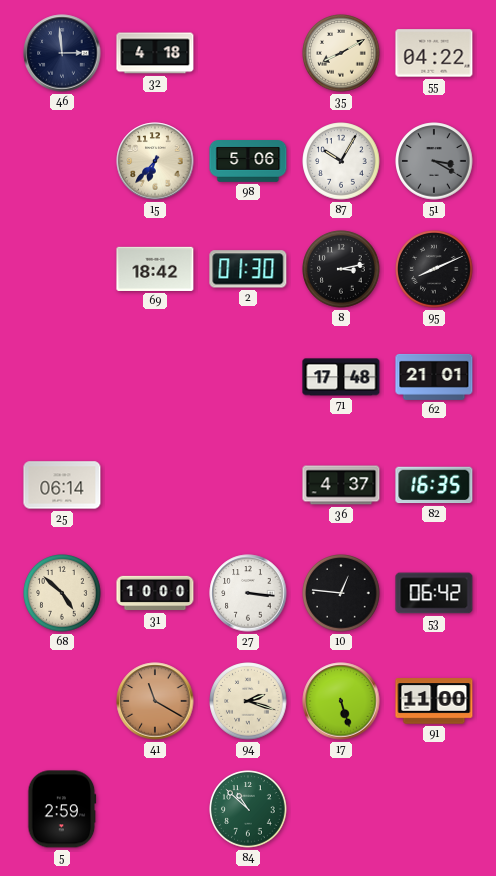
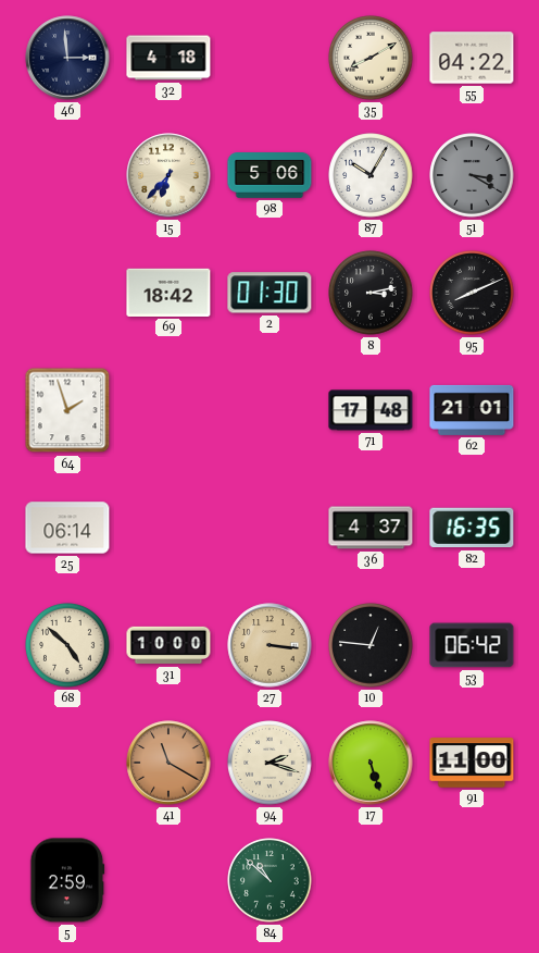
64: none -> 1:57 (67, 410)
27 dial: white -> champagne (269, 645)
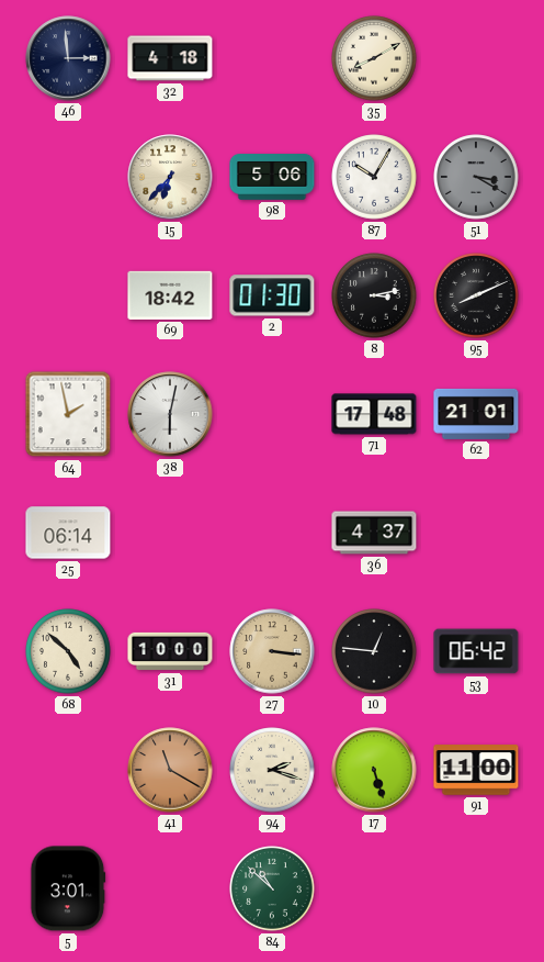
55: 04:22 -> none (472, 58)
64: 1:57 -> 1:58 (68, 414)
38: none -> 6:02 (170, 414)
82: 16:35 -> none (472, 528)
5: 2:59 -> 3:01 (68, 888)
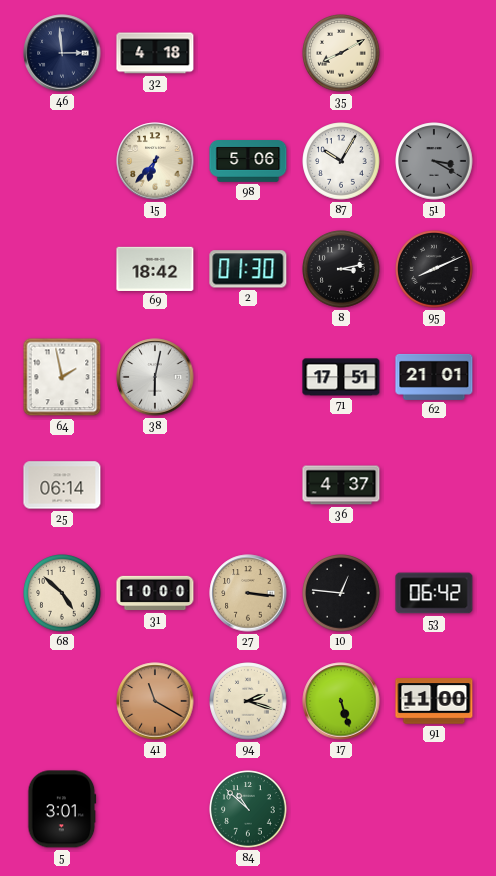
71: 17:48 -> 17:51 (341, 377)
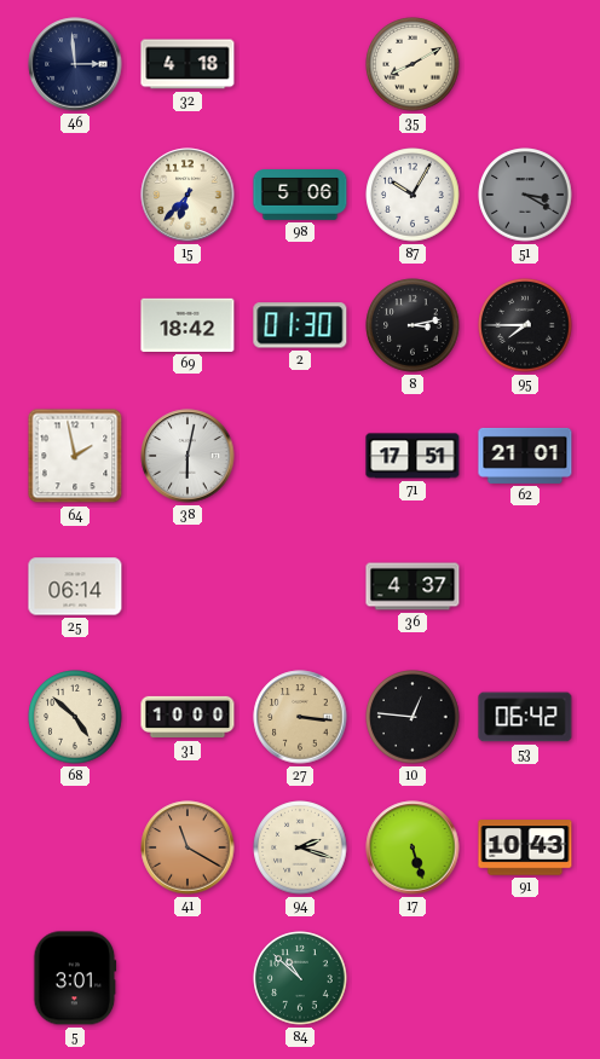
95: 8:11 -> 7:45 (525, 325)
91: 11:00 -> 10:43 (525, 847)
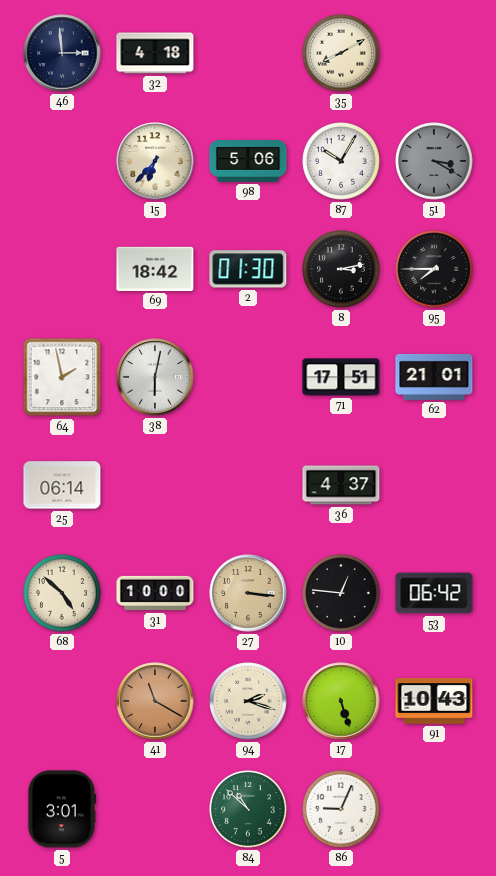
86: none -> 9:04 (341, 809)
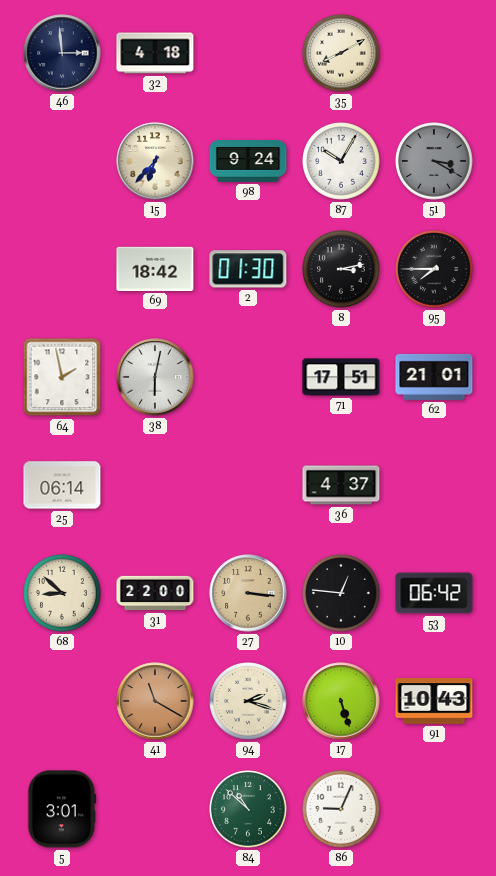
98: 5:06 -> 9:24 (248, 161)
68: 4:52 -> 8:52 (62, 593)
31: 10:00 -> 22:00 (155, 593)
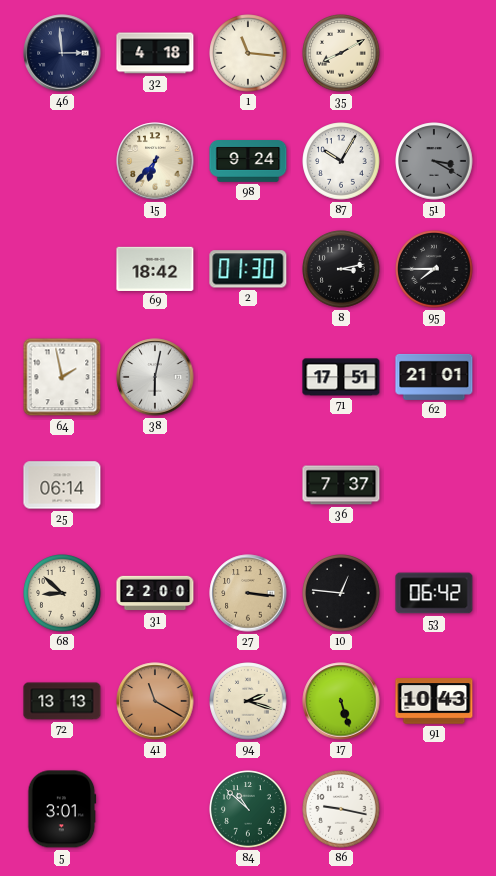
1: none -> 11:16 (248, 53)
36: 4:37 -> 7:37 (341, 485)
72: none -> 13:13 (62, 701)
86: 9:04 -> 9:17 (341, 809)
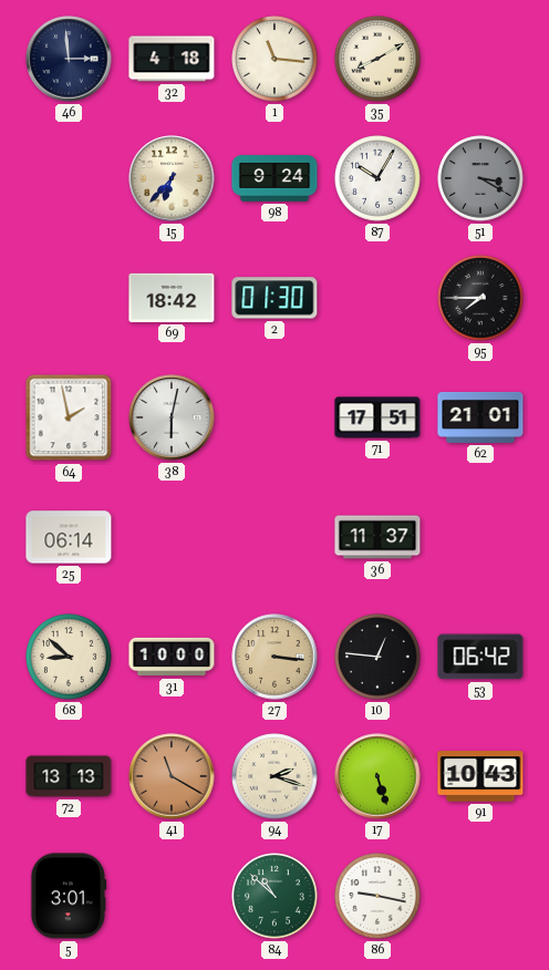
8: 3:13 -> none (341, 269)
36: 7:37 -> 11:37 (377, 537)
31: 22:00 -> 10:00 (172, 657)
